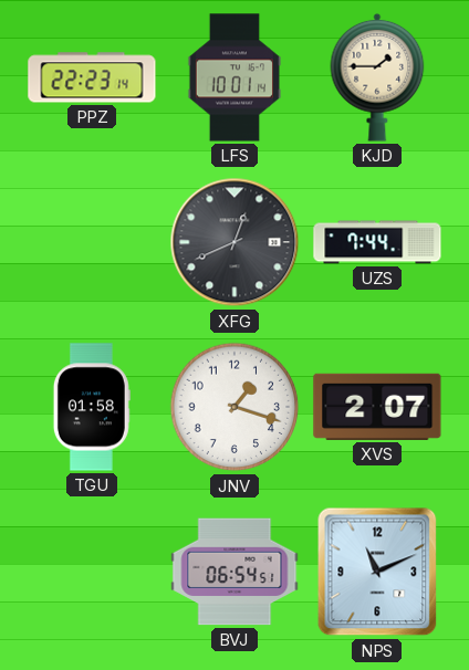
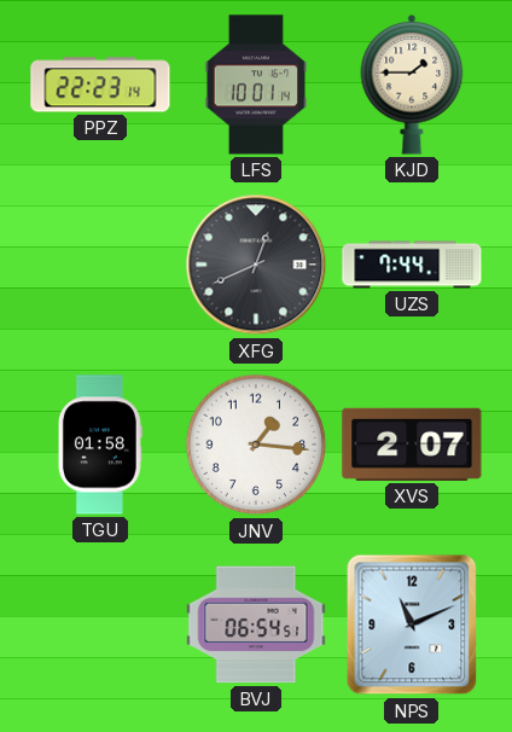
JNV: 1:18 -> 1:16 (256, 445)
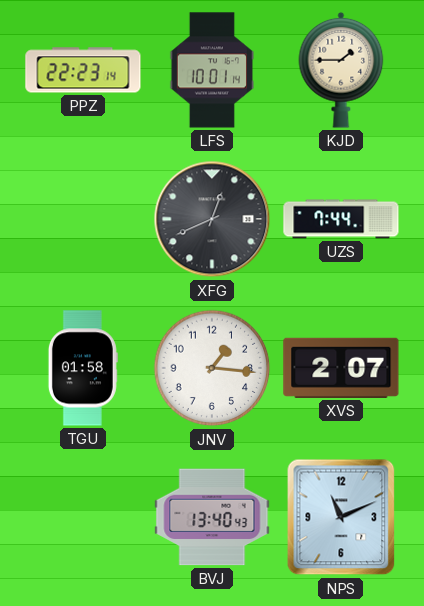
BVJ: 06:54 -> 13:40 (212, 517)
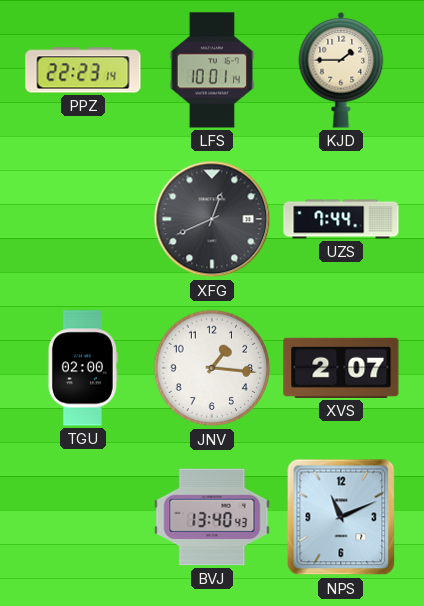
TGU: 01:58 -> 02:00 (83, 368)
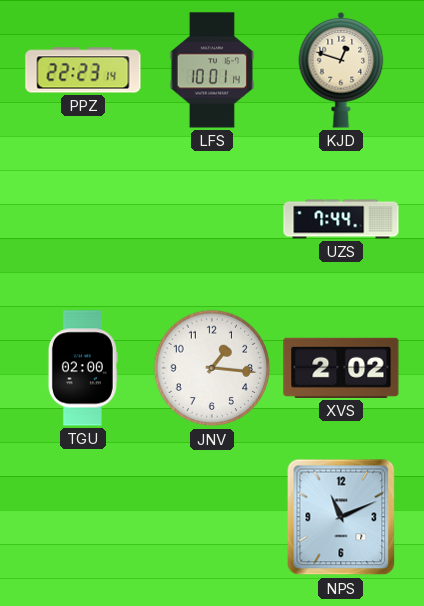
KJD: 1:45 -> 12:48 (341, 70)
XFG: 12:41 -> none (212, 219)
XVS: 2:07 -> 2:02 (341, 368)
BVJ: 13:40 -> none (212, 517)
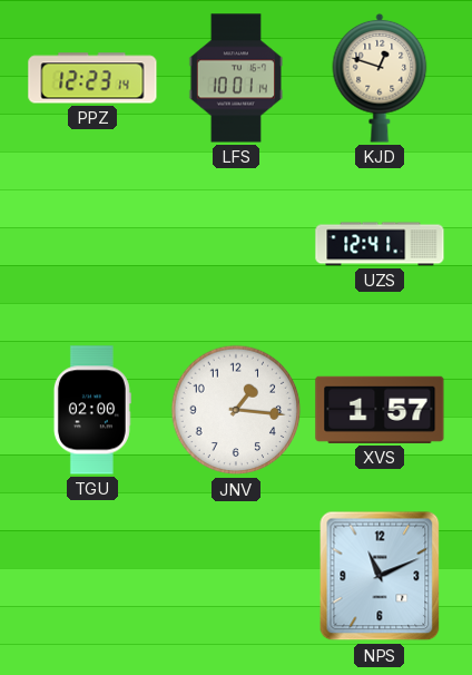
PPZ: 22:23 -> 12:23 (92, 78)
UZS: 7:44 -> 12:41 (380, 244)
XVS: 2:02 -> 1:57 (380, 410)
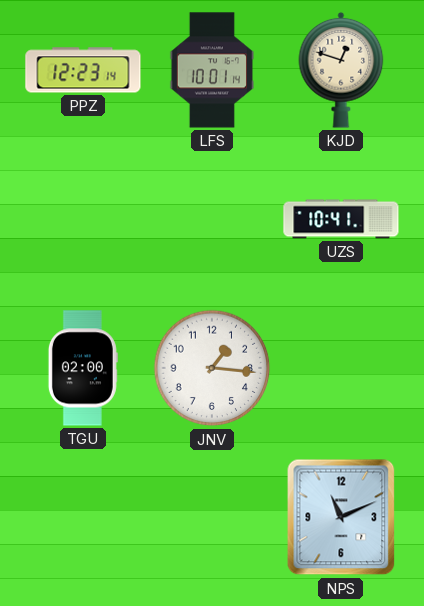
UZS: 12:41 -> 10:41 (341, 219)
XVS: 1:57 -> none (380, 410)
